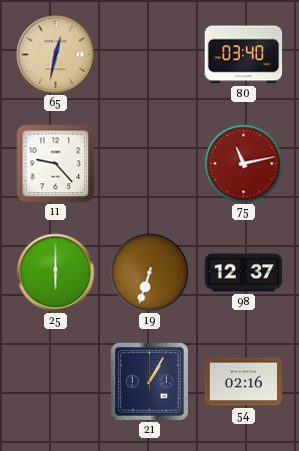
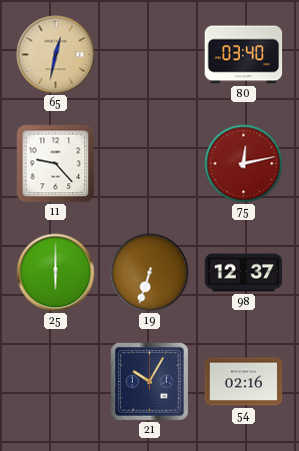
75: 11:13 -> 12:13 (244, 164)
21: 1:05 -> 10:05 (150, 382)
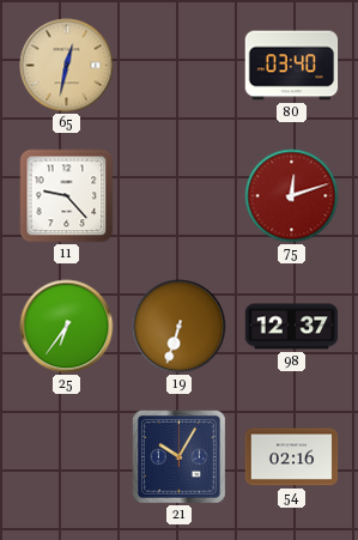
75: 12:13 -> 12:12 (292, 196)
25: 6:00 -> 6:36 (67, 327)
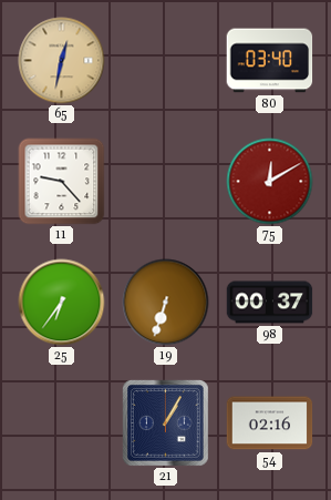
75: 12:12 -> 12:10 (270, 182)
98: 12:37 -> 00:37 (270, 303)
21: 10:05 -> 1:05 (166, 424)
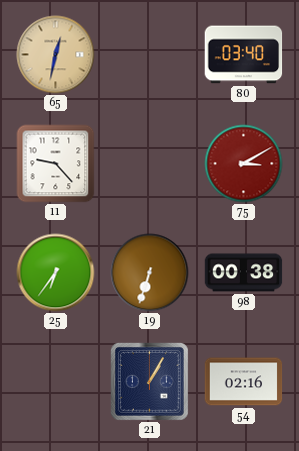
75: 12:10 -> 3:10 (244, 164)
98: 00:37 -> 00:38 (244, 273)
